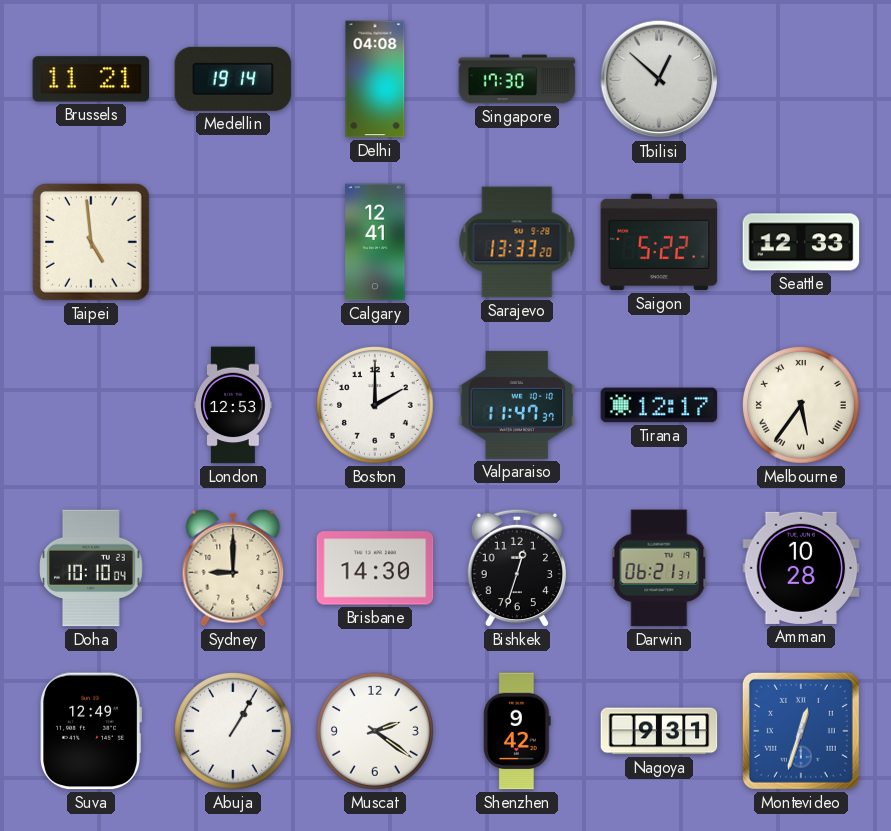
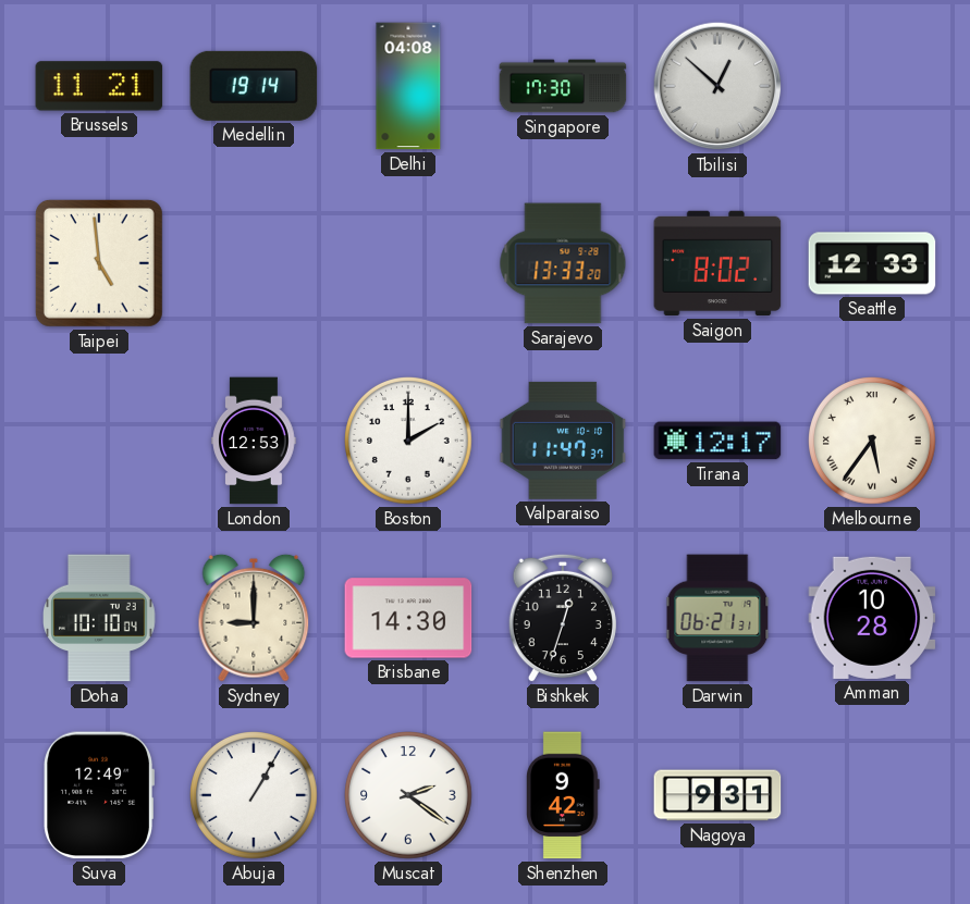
Calgary: 12:41 -> none (375, 242)
Saigon: 5:22 -> 8:02 (717, 263)
Montevideo: 12:33 -> none (801, 731)
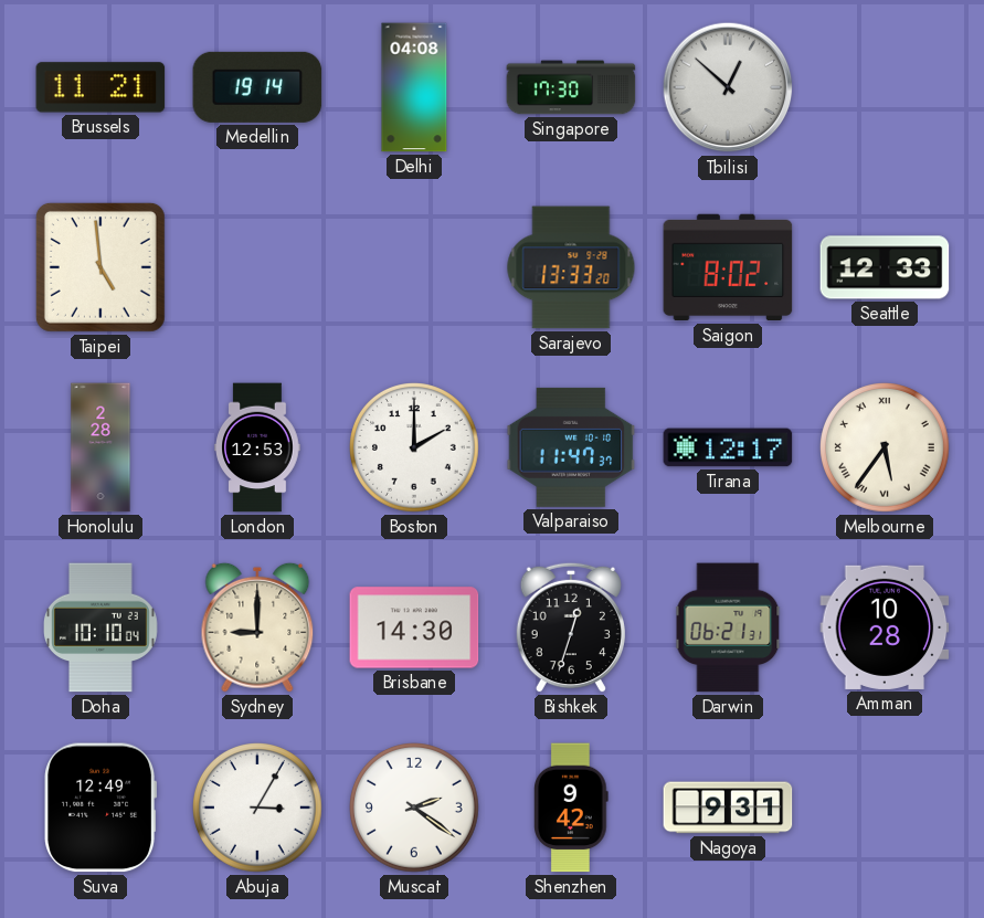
Honolulu: none -> 2:28 (100, 447)
Abuja: 1:05 -> 3:05 (258, 809)
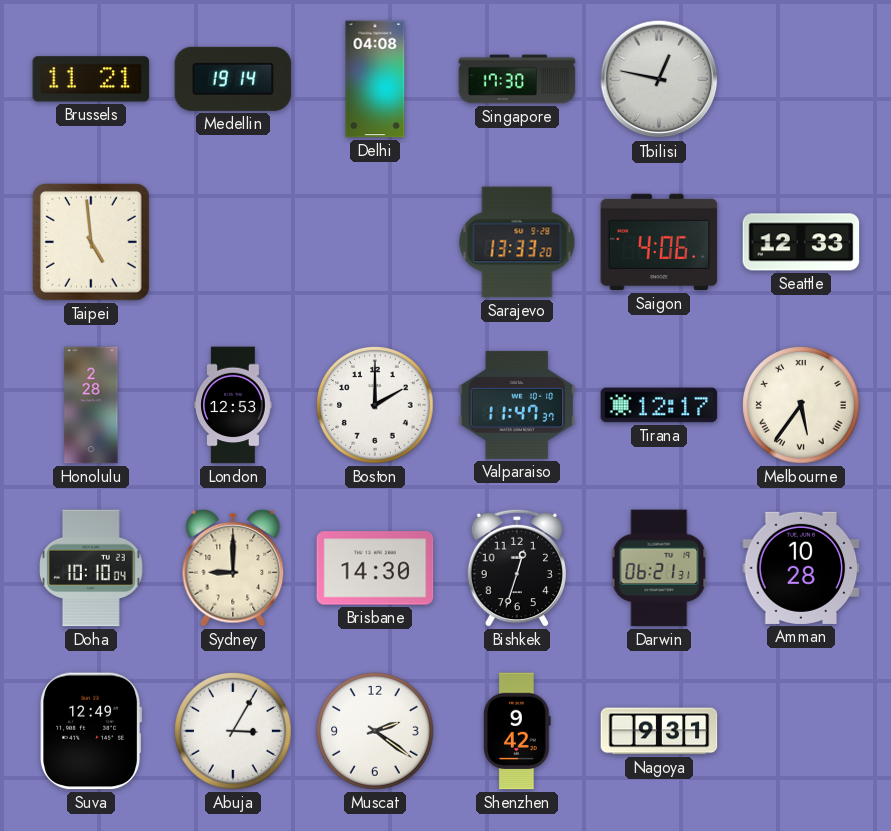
Tbilisi: 12:52 -> 12:47 (659, 79)
Saigon: 8:02 -> 4:06 (659, 242)
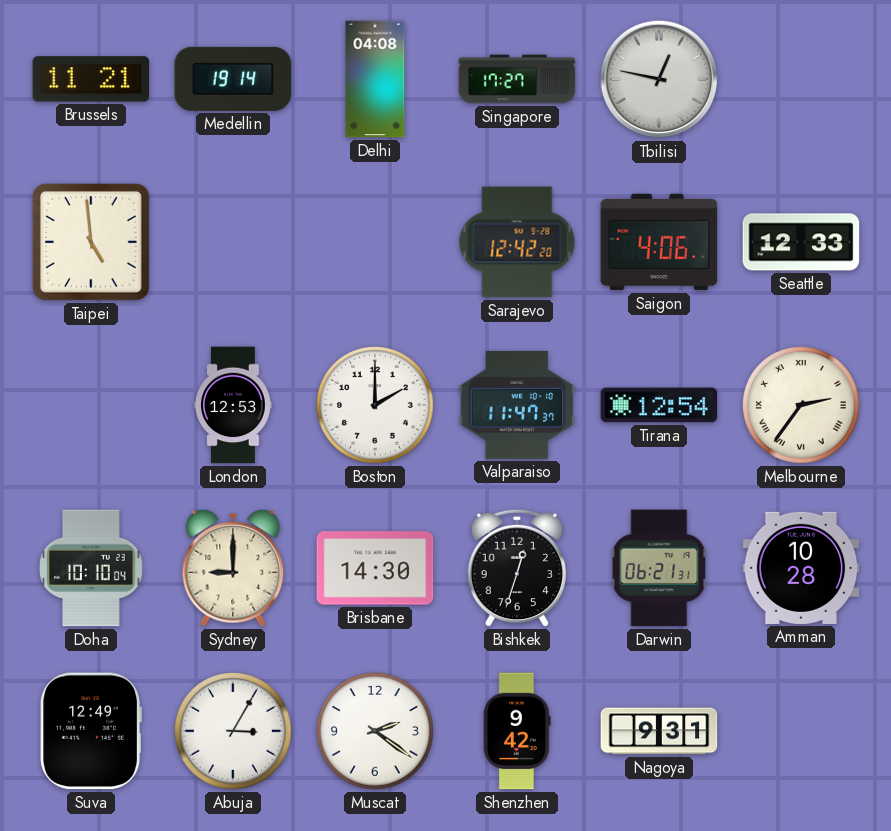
Singapore: 17:30 -> 17:27 (517, 79)
Sarajevo: 13:33 -> 12:42 (517, 242)
Honolulu: 2:28 -> none (91, 405)
Tirana: 12:17 -> 12:54 (659, 405)
Melbourne: 5:36 -> 2:36 (802, 406)
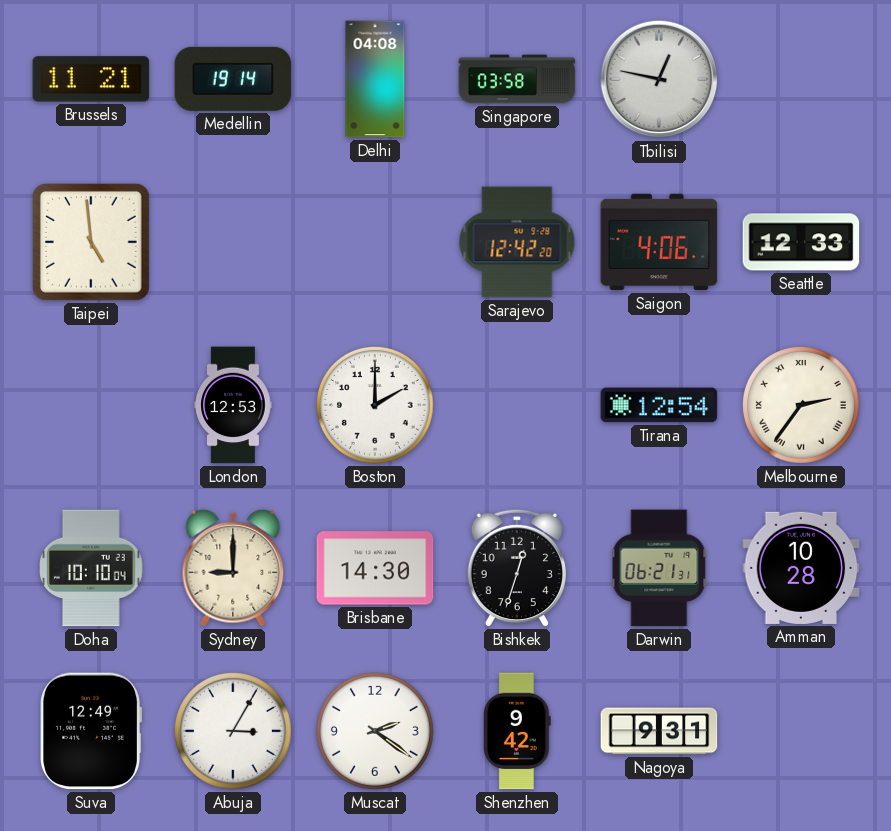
Singapore: 17:27 -> 03:58 (517, 79)
Valparaiso: 11:47 -> none (517, 405)
